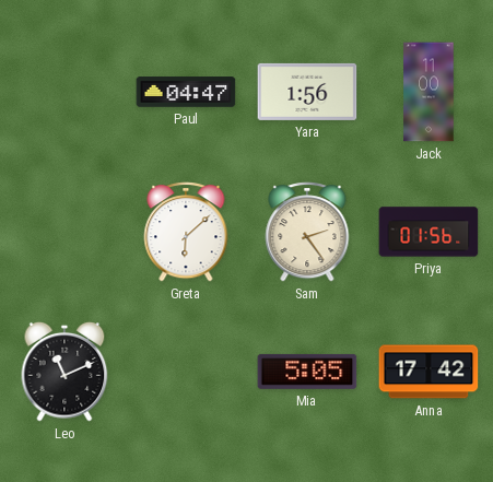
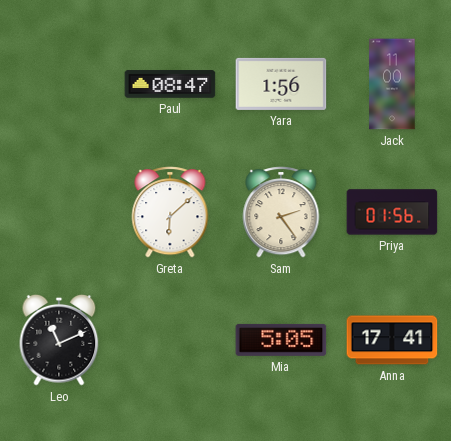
Paul: 04:47 -> 08:47 (170, 84)
Anna: 17:42 -> 17:41 (392, 340)
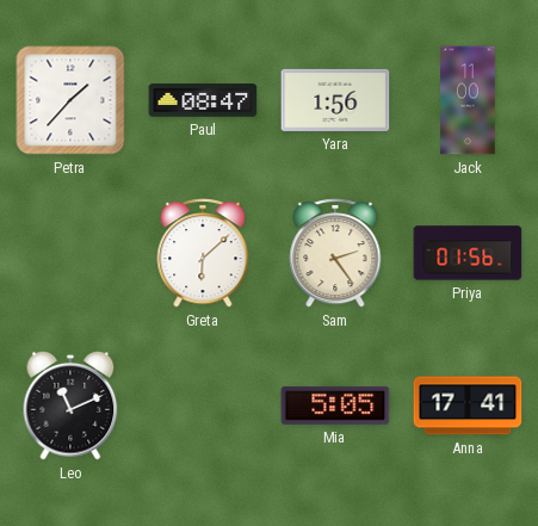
Petra: none -> 1:37 (70, 100)
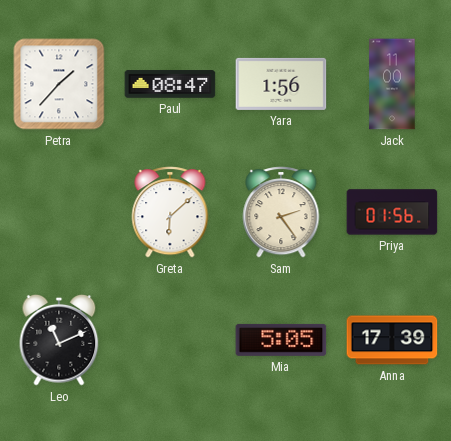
Anna: 17:41 -> 17:39 (392, 340)
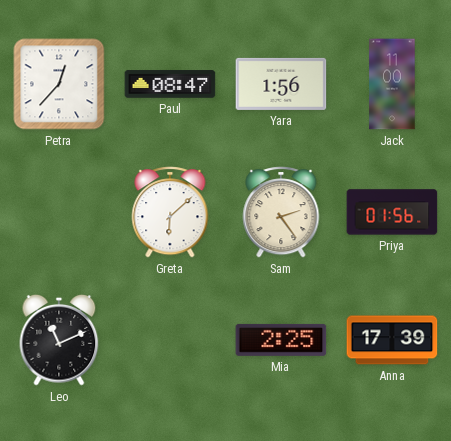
Petra: 1:37 -> 12:37 (59, 84)
Mia: 5:05 -> 2:25 (281, 340)
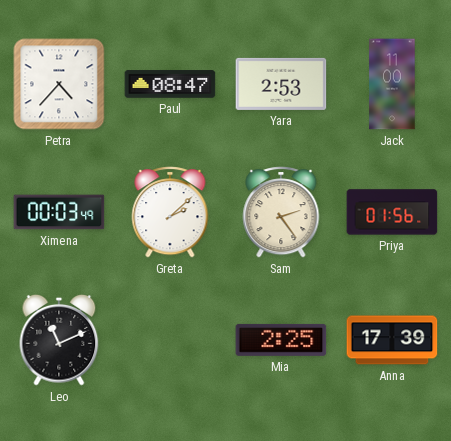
Petra: 12:37 -> 4:37 (59, 84)
Yara: 1:56 -> 2:53 (281, 84)
Ximena: none -> 00:03 (59, 212)
Greta: 6:08 -> 2:08 (170, 212)
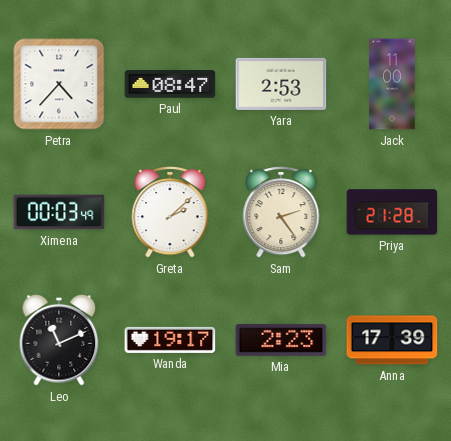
Priya: 01:56 -> 21:28 (392, 212)
Wanda: none -> 19:17 (170, 340)
Mia: 2:25 -> 2:23 (281, 340)
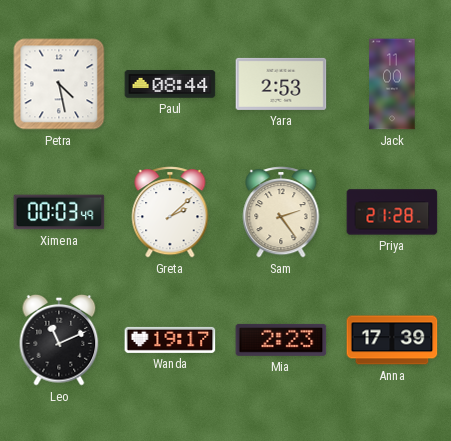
Petra: 4:37 -> 4:28 (59, 84)
Paul: 08:47 -> 08:44 (170, 84)
